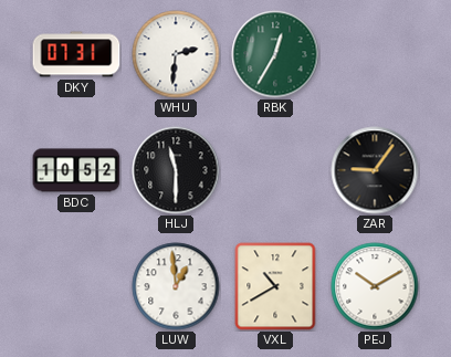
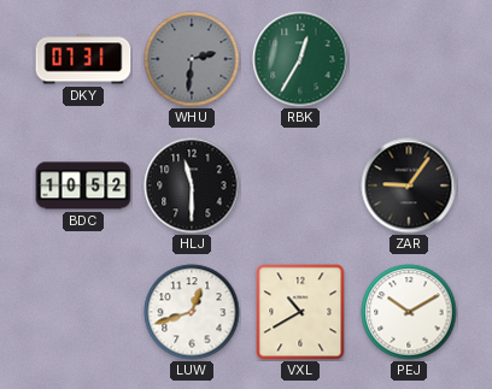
WHU dial: white -> grey (192, 59)
LUW: 12:59 -> 12:42 (192, 312)
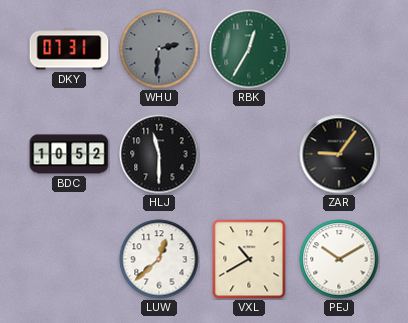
LUW: 12:42 -> 12:38 (159, 259)
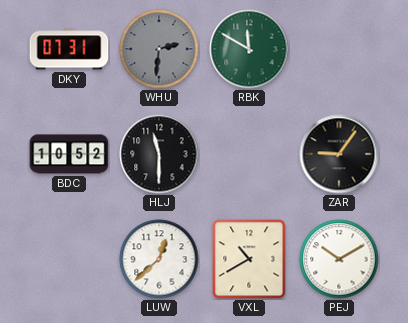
RBK: 12:35 -> 11:50 (249, 49)
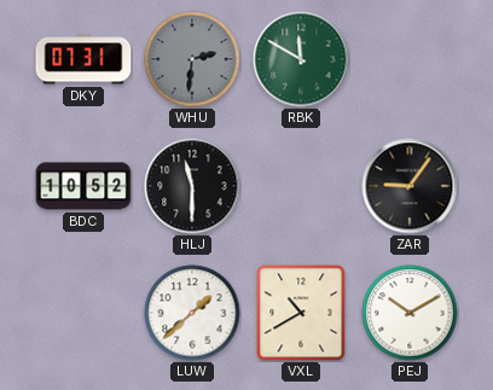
LUW: 12:38 -> 1:38 (192, 313)
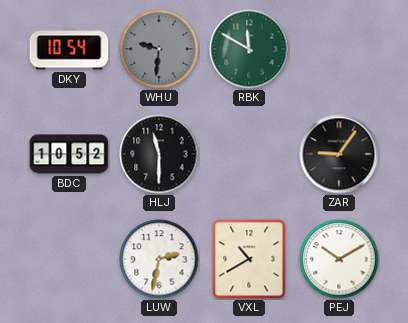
DKY: 07:31 -> 10:54 (69, 49)
WHU: 2:31 -> 9:31 (159, 49)
LUW: 1:38 -> 2:32 (159, 259)
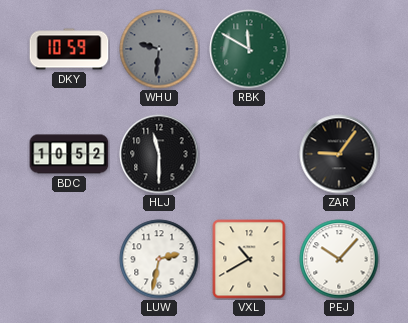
DKY: 10:54 -> 10:59 (69, 49)
PEJ: 10:10 -> 10:07 (339, 259)
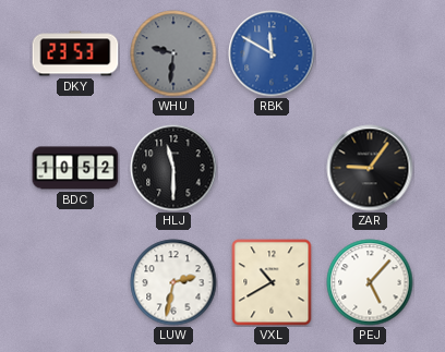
DKY: 10:59 -> 23:53 (75, 53)
RBK dial: green -> blue (272, 53)
PEJ: 10:07 -> 5:07 (370, 282)
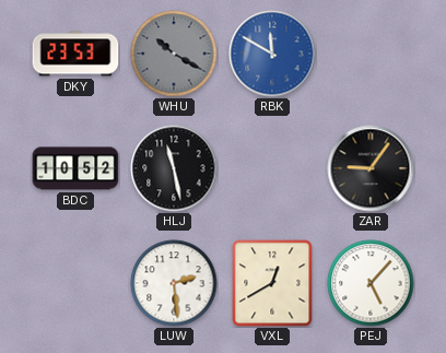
WHU: 9:31 -> 10:20 (174, 54)
HLJ: 11:30 -> 11:28 (174, 168)
LUW: 2:32 -> 2:29 (174, 283)
VXL: 10:40 -> 12:40 (272, 283)
